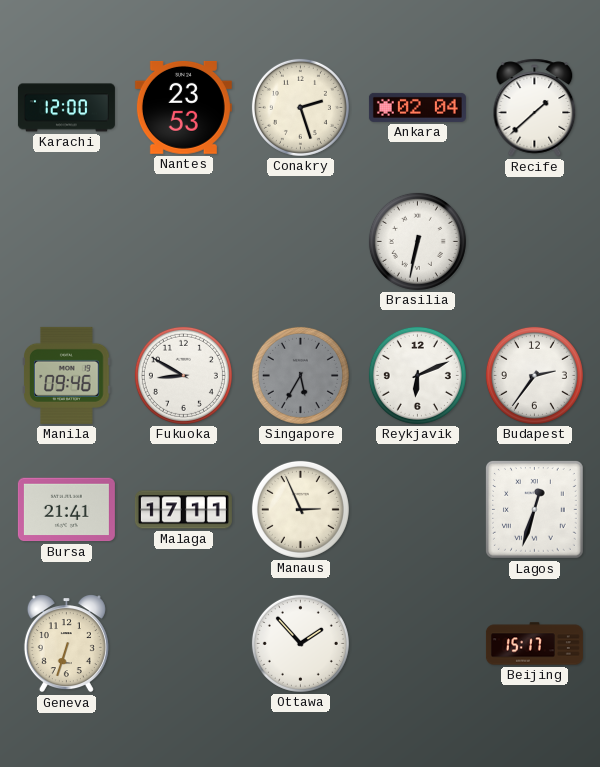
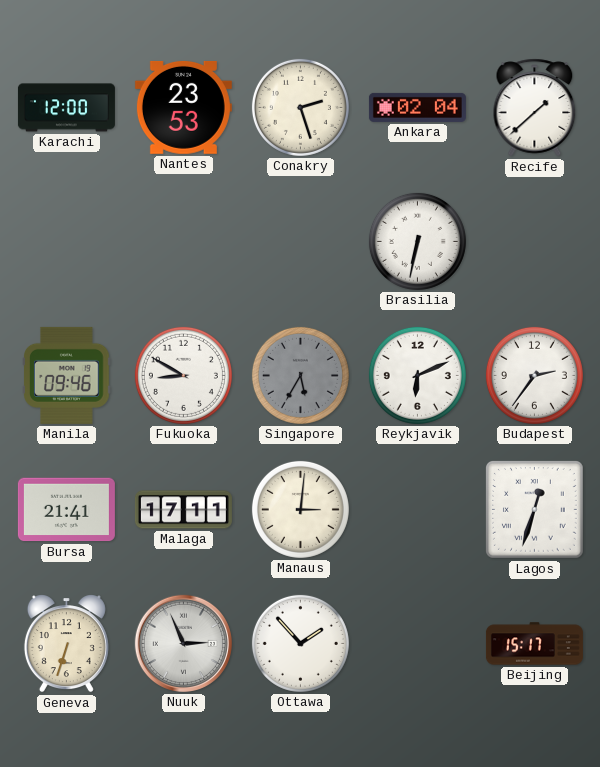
Manaus: 2:56 -> 3:01 (300, 509)
Nuuk: none -> 2:56 (183, 643)
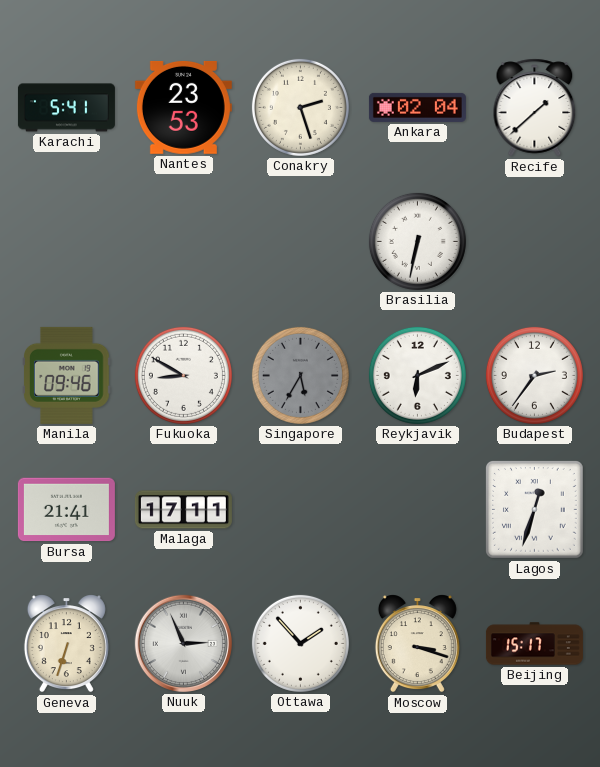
Karachi: 12:00 -> 5:41 (66, 108)
Manaus: 3:01 -> none (300, 509)
Moscow: none -> 3:18 (417, 644)
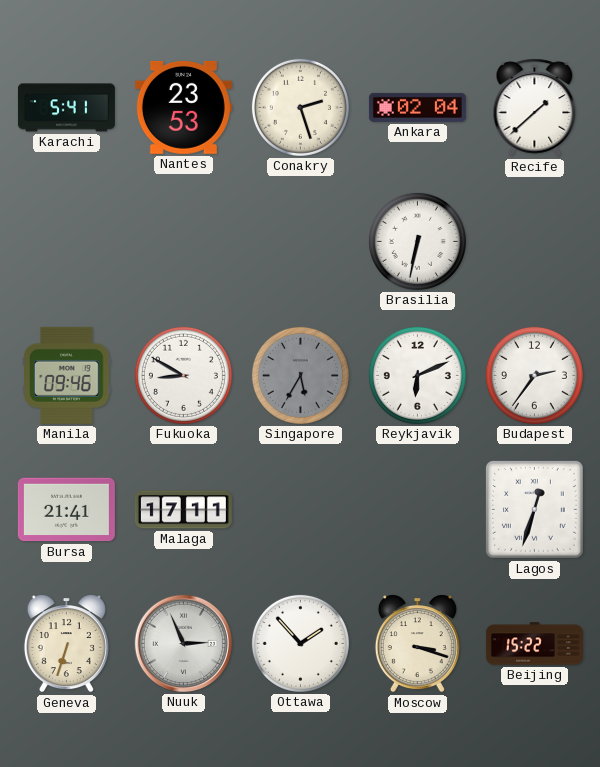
Beijing: 15:17 -> 15:22 (534, 644)
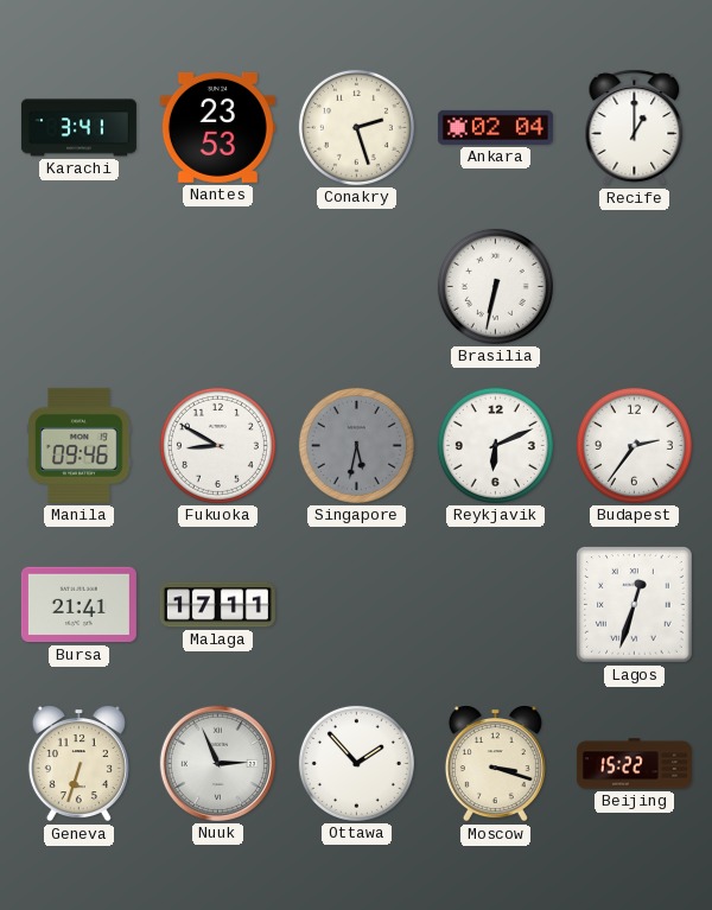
Karachi: 5:41 -> 3:41 (78, 128)
Recife: 1:38 -> 1:00 (635, 128)
Singapore: 5:35 -> 5:32 (356, 445)
